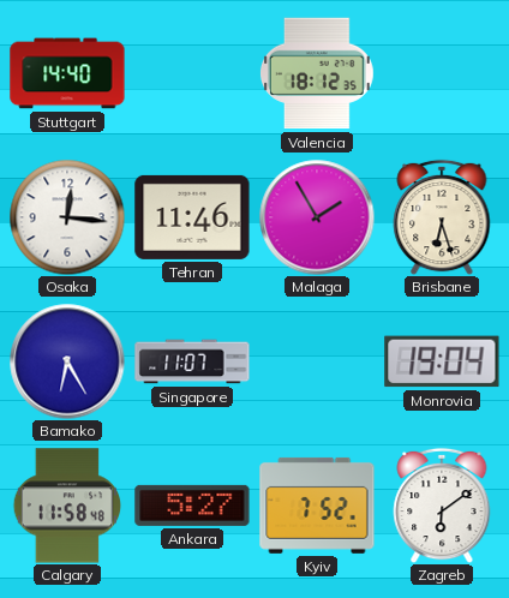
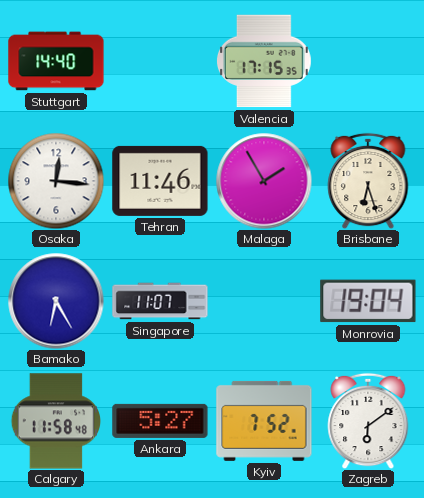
Valencia: 18:12 -> 17:15 (264, 61)
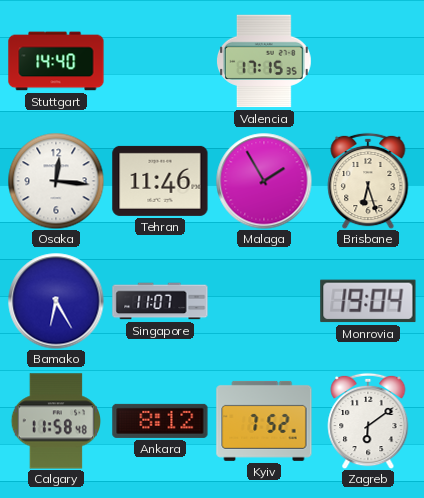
Ankara: 5:27 -> 8:12 (160, 421)
